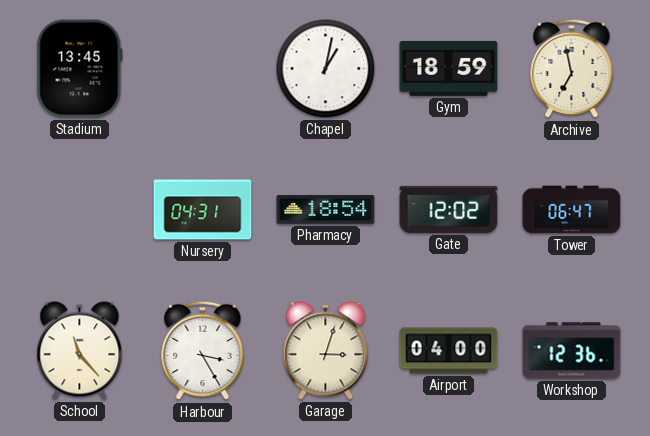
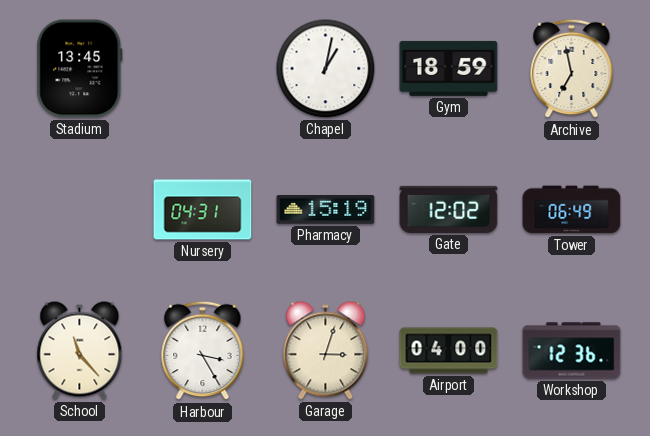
Pharmacy: 18:54 -> 15:19 (326, 210)
Tower: 06:47 -> 06:49 (572, 210)
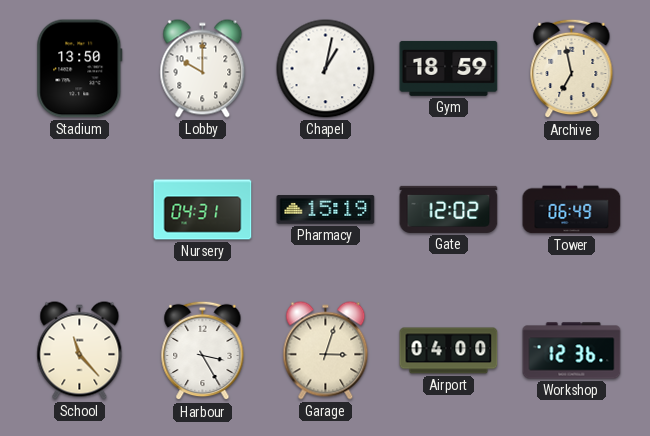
Stadium: 13:45 -> 13:50 (80, 69)
Lobby: none -> 10:00 (203, 69)
